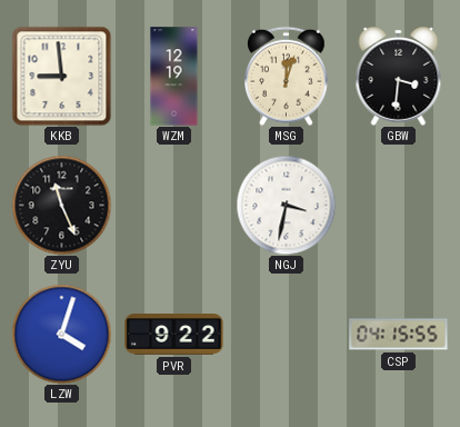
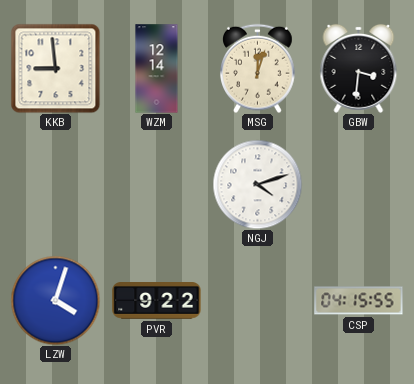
WZM: 12:19 -> 12:14 (157, 69)
ZYU: 11:26 -> none (61, 205)
NGJ: 3:32 -> 4:12 (257, 184)
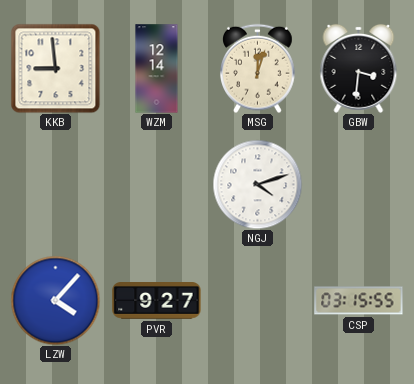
LZW: 4:03 -> 4:07 (55, 300)
PVR: 9:22 -> 9:27 (157, 301)
CSP: 04:15 -> 03:15 (359, 301)
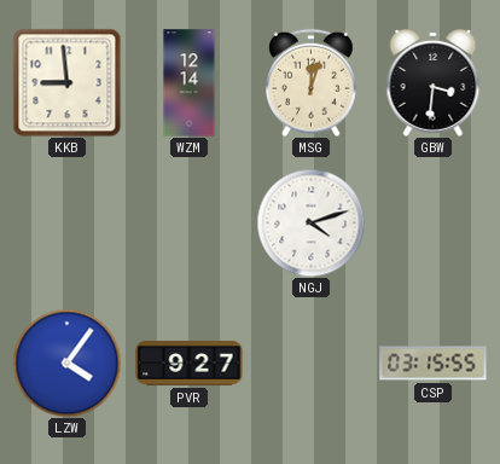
LZW: 4:07 -> 4:06 (66, 362)
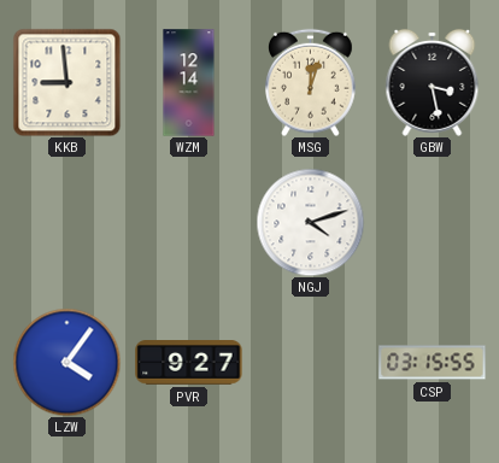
GBW: 3:31 -> 3:28 (433, 82)
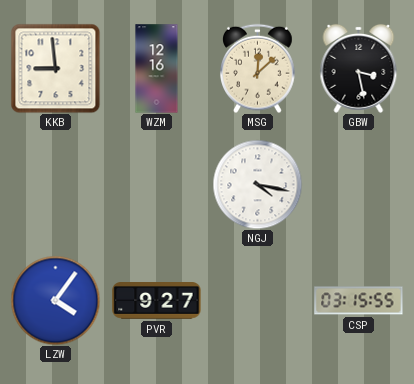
WZM: 12:14 -> 12:16 (157, 69)
MSG: 12:03 -> 12:08 (258, 68)
NGJ: 4:12 -> 4:17 (257, 184)
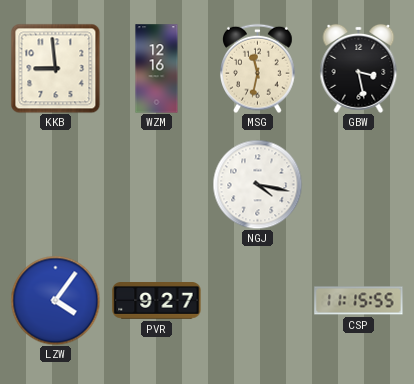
MSG: 12:08 -> 11:32 (258, 68)
CSP: 03:15 -> 11:15 (359, 301)
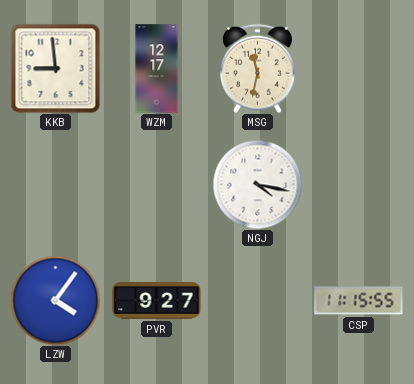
WZM: 12:16 -> 12:17 (157, 69)
GBW: 3:28 -> none (359, 68)
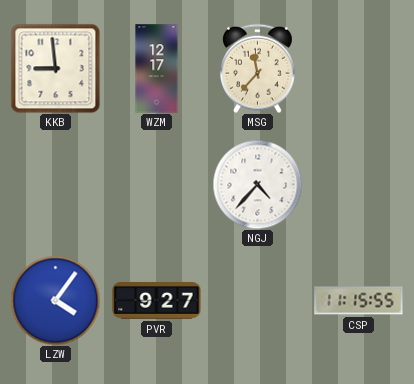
MSG: 11:32 -> 11:37 (258, 68)
NGJ: 4:17 -> 4:37 (257, 184)
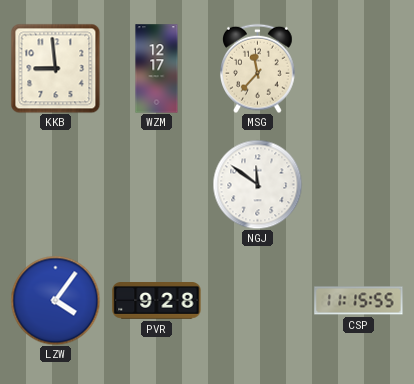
NGJ: 4:37 -> 11:51 (257, 184)
PVR: 9:27 -> 9:28 (157, 301)
